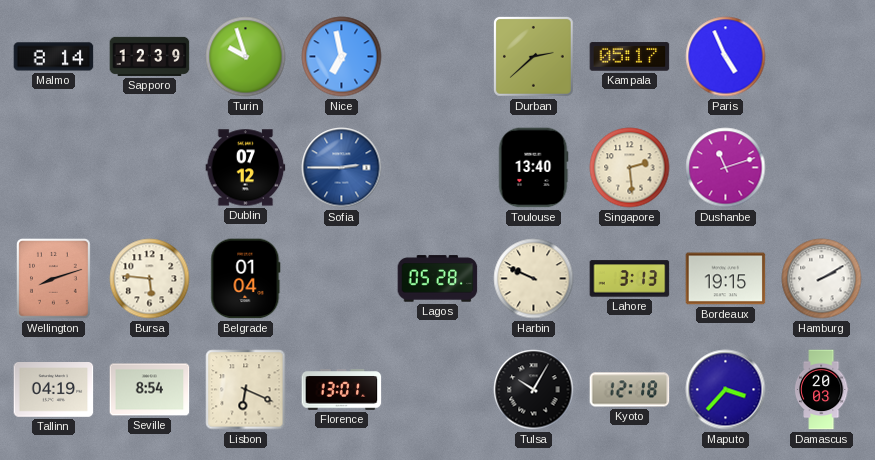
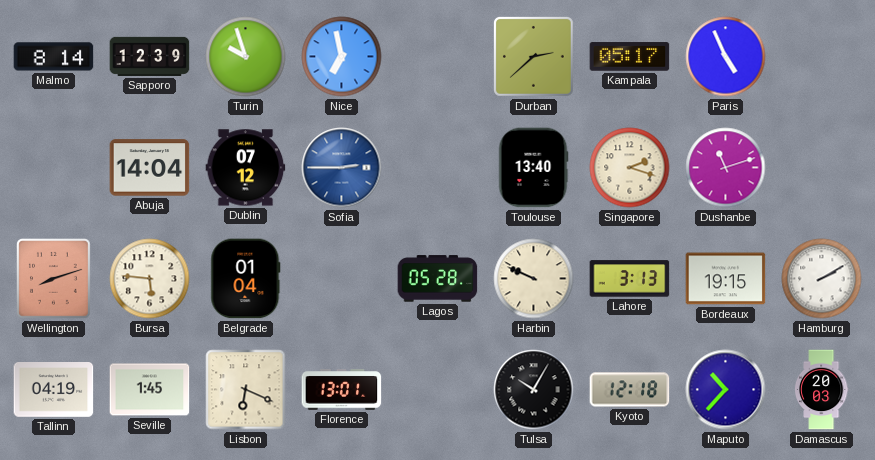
Abuja: none -> 14:04 (150, 168)
Singapore: 2:29 -> 2:18 (630, 168)
Seville: 8:54 -> 1:45 (150, 390)
Maputo: 3:37 -> 10:37 (726, 390)
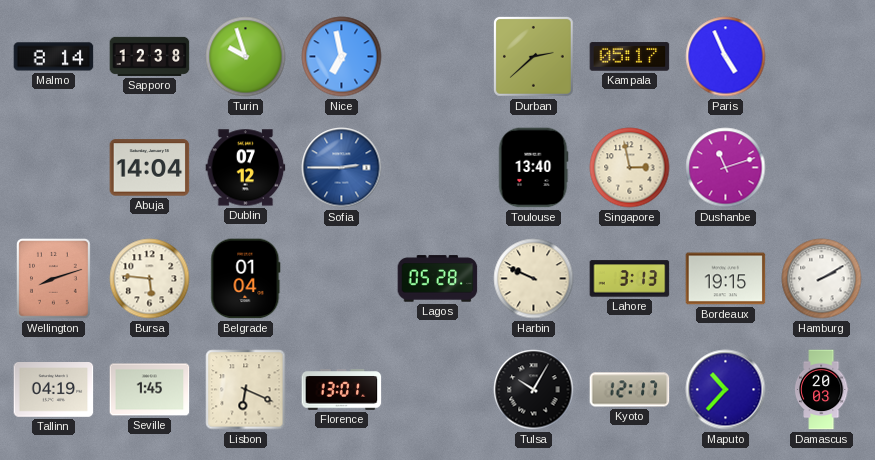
Sapporo: 12:39 -> 12:38 (150, 56)
Singapore: 2:18 -> 2:58 (630, 168)
Kyoto: 12:18 -> 12:17 (630, 390)
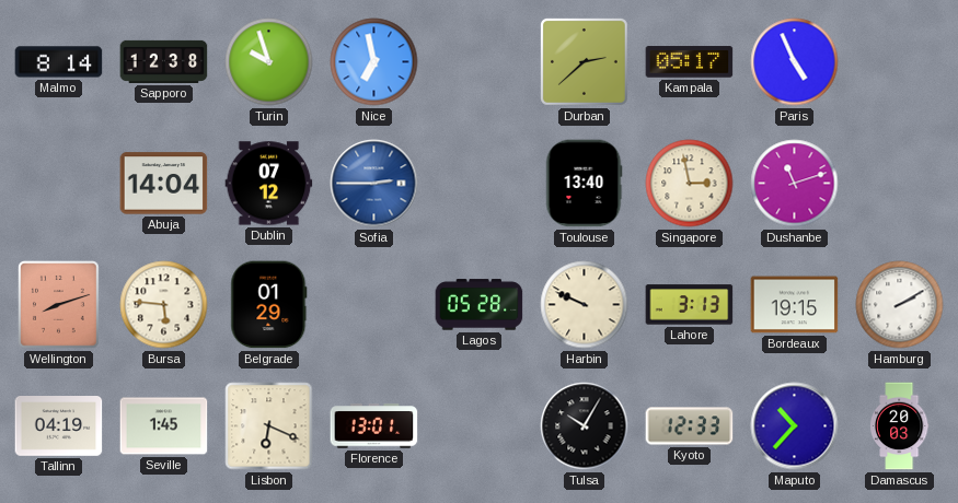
Belgrade: 01:04 -> 01:29 (269, 305)
Kyoto: 12:17 -> 12:33 (690, 426)
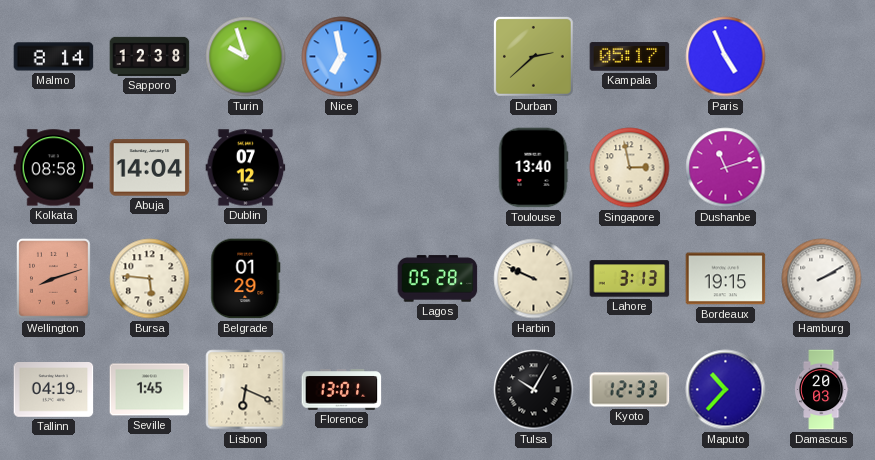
Kolkata: none -> 08:58 (54, 168)
Sofia: 2:45 -> none (374, 184)
